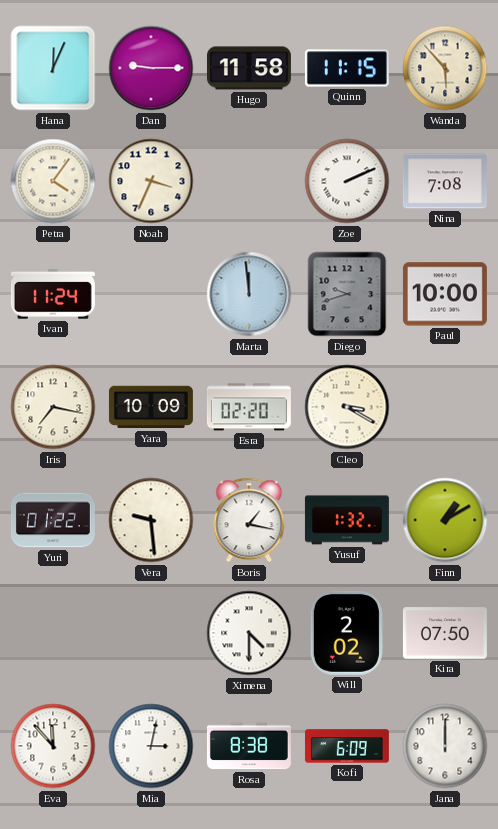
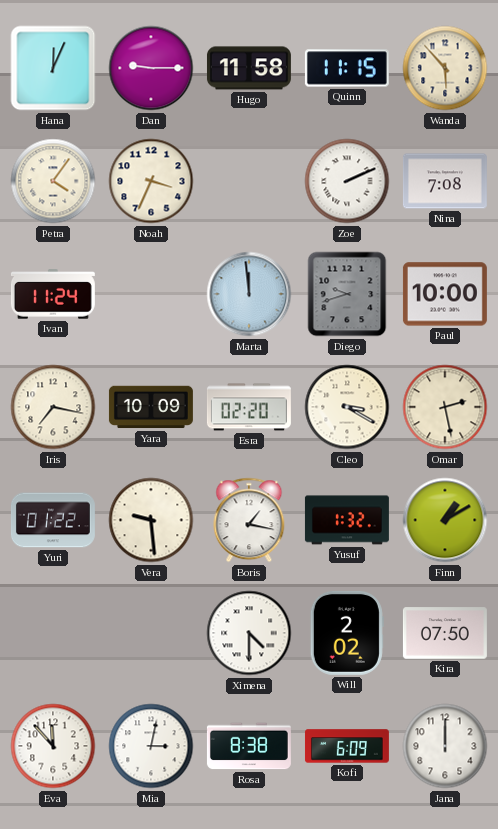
Omar: none -> 2:28 (445, 407)
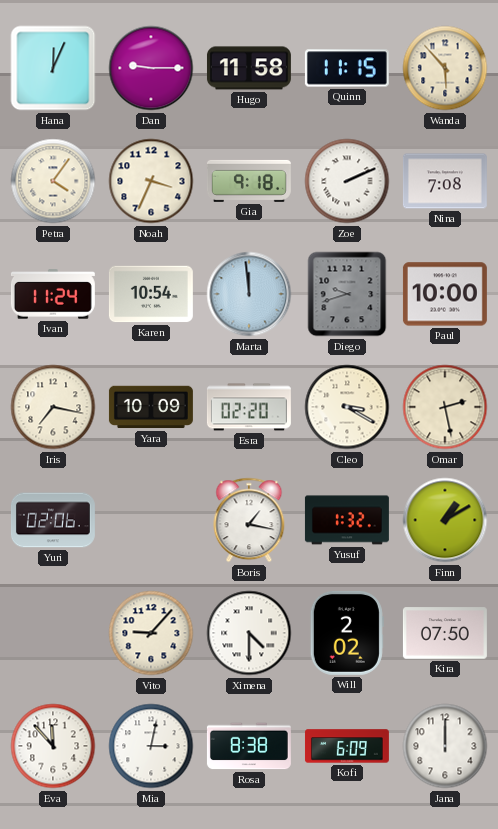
Gia: none -> 9:18 (249, 181)
Karen: none -> 10:54 (151, 294)
Yuri: 01:22 -> 02:06 (53, 520)
Vera: 9:29 -> none (151, 520)
Vito: none -> 9:07 (151, 633)
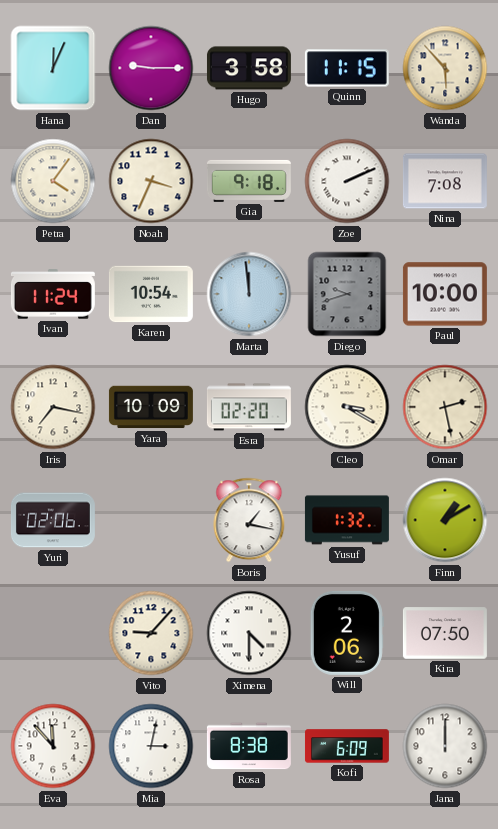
Hugo: 11:58 -> 3:58 (249, 68)
Will: 2:02 -> 2:06 (347, 633)
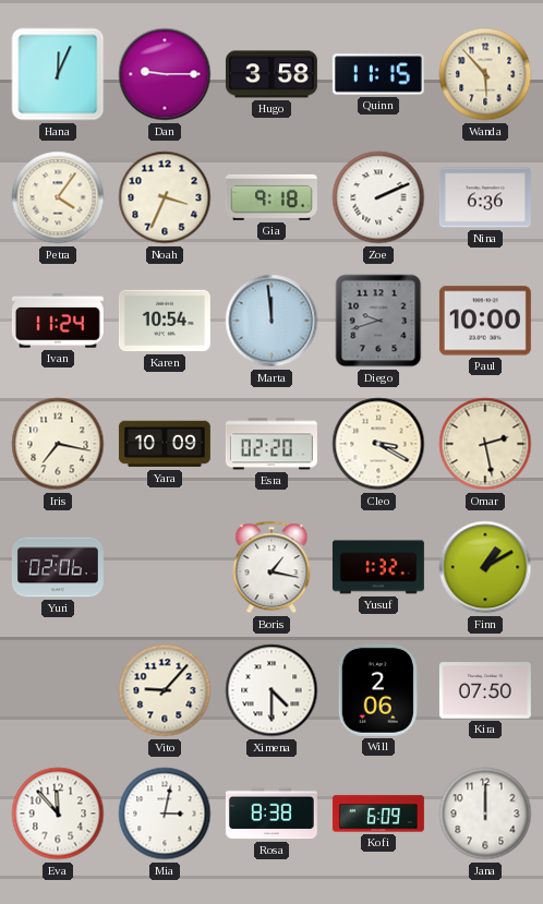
Nina: 7:08 -> 6:36 (485, 197)
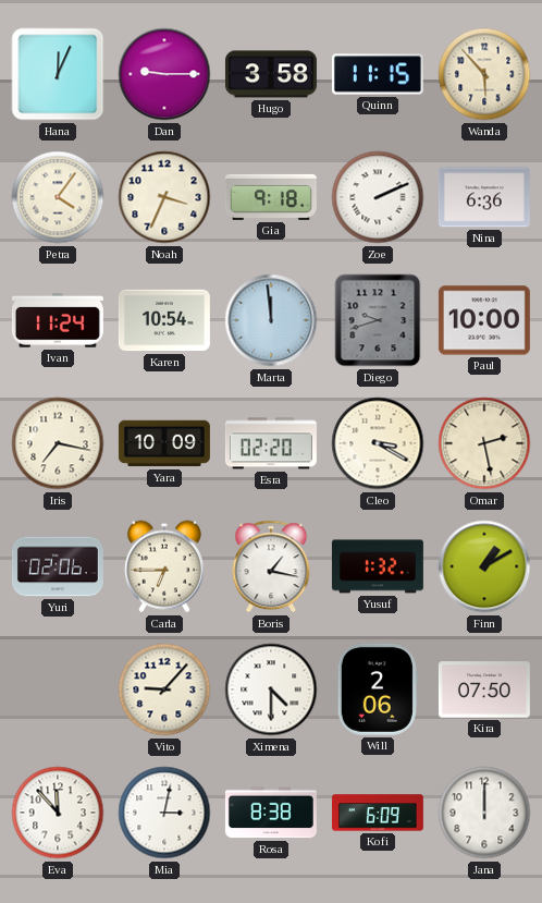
Carla: none -> 6:45 (164, 566)
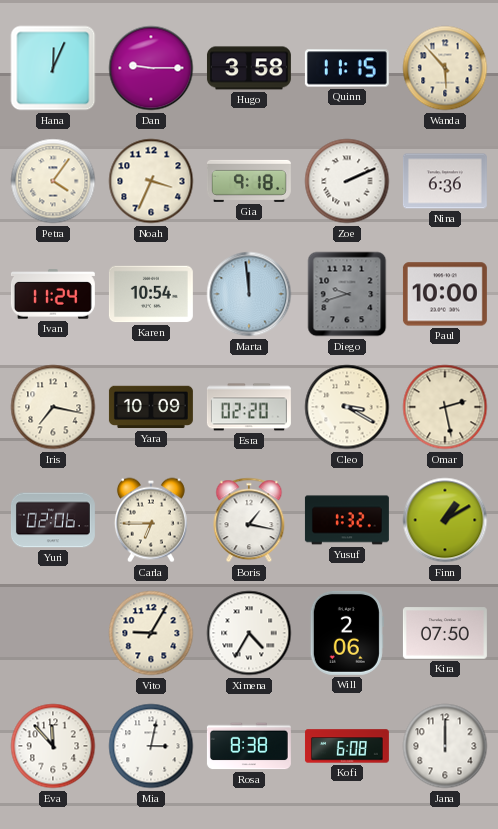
Vito: 9:07 -> 9:05 (151, 633)
Ximena: 4:30 -> 4:35 (249, 633)
Kofi: 6:09 -> 6:08 (347, 746)
